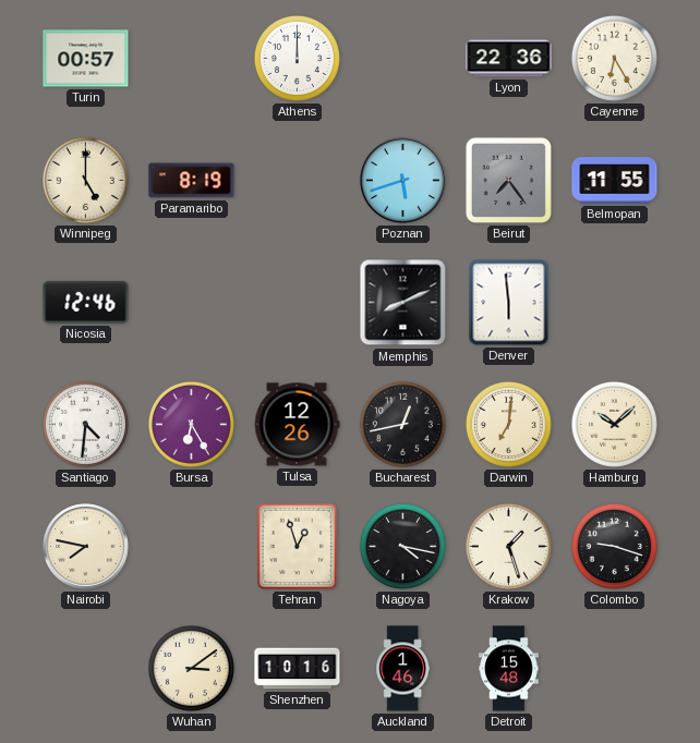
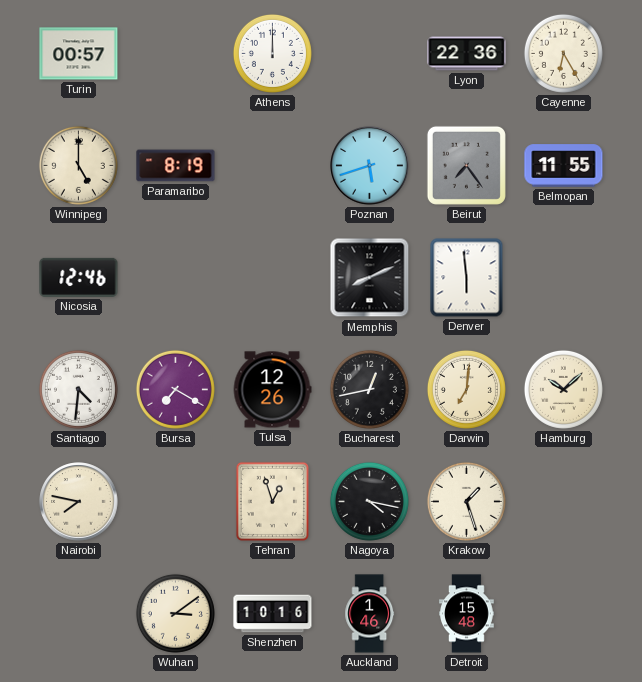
Bursa: 6:25 -> 7:20 (175, 389)
Colombo: 9:18 -> none (614, 546)
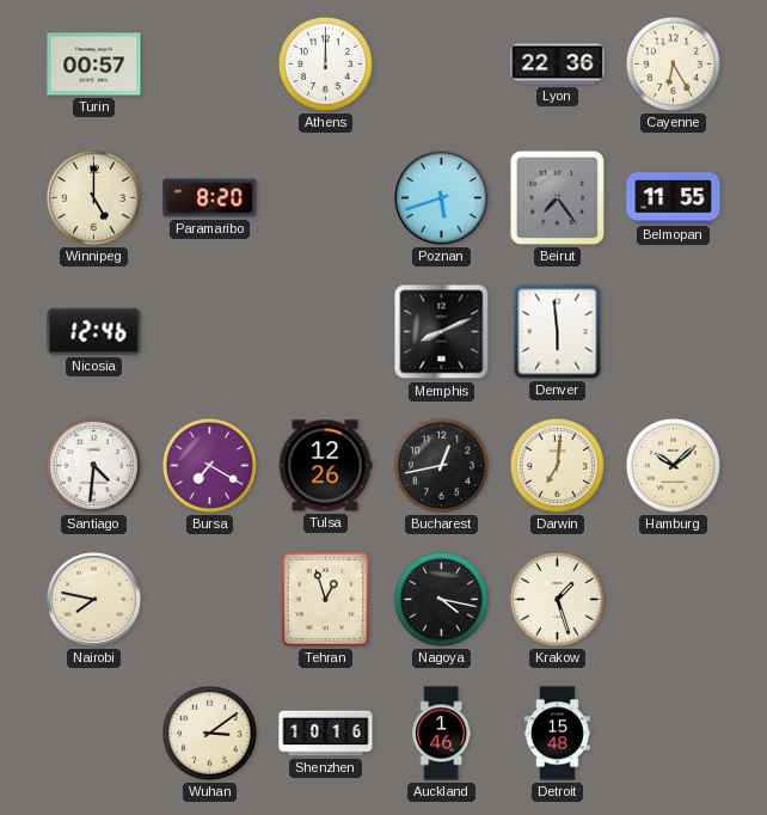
Paramaribo: 8:19 -> 8:20 (210, 198)
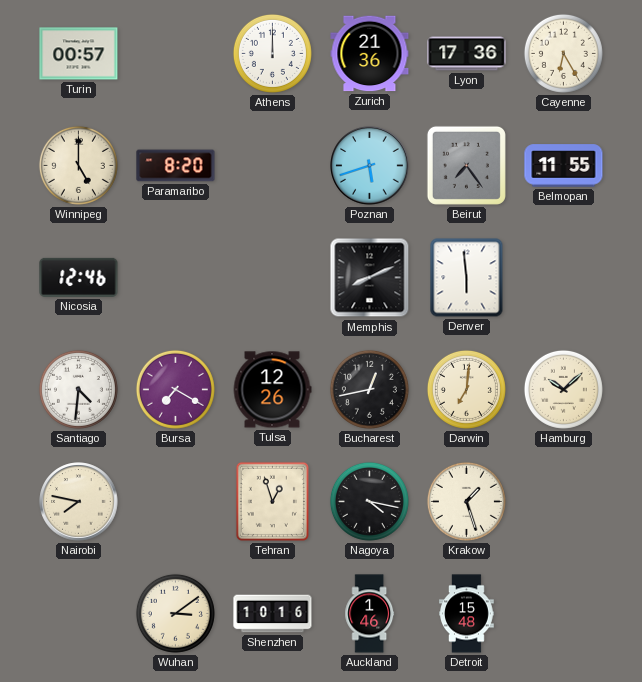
Zurich: none -> 21:36 (370, 54)
Lyon: 22:36 -> 17:36 (467, 54)
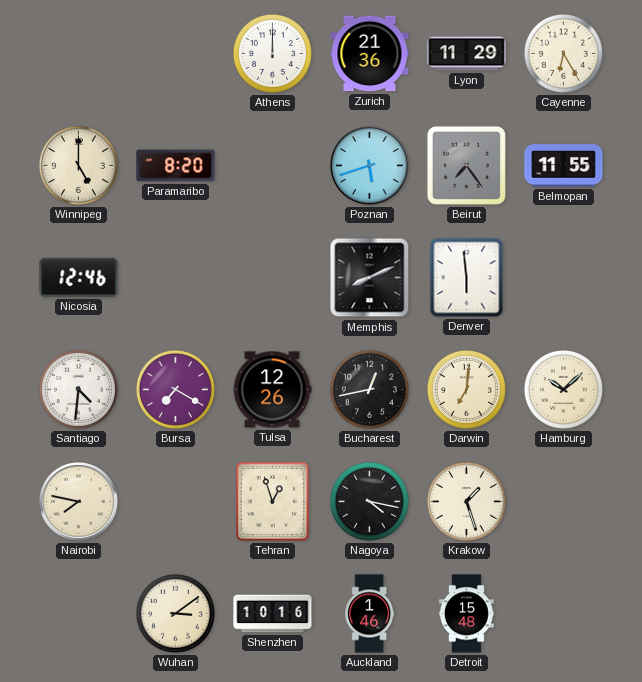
Turin: 00:57 -> none (79, 54)
Lyon: 17:36 -> 11:29 (467, 54)
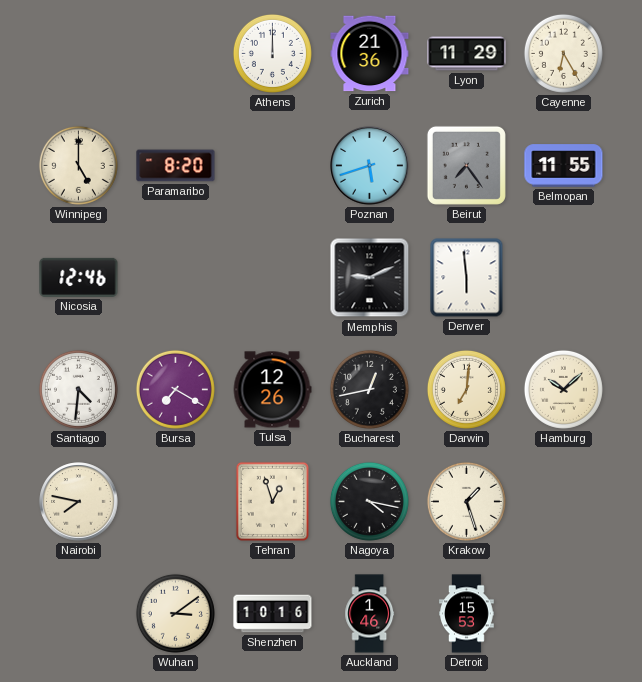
Memphis: 8:11 -> 9:11 (370, 278)
Detroit: 15:48 -> 15:53 (467, 614)
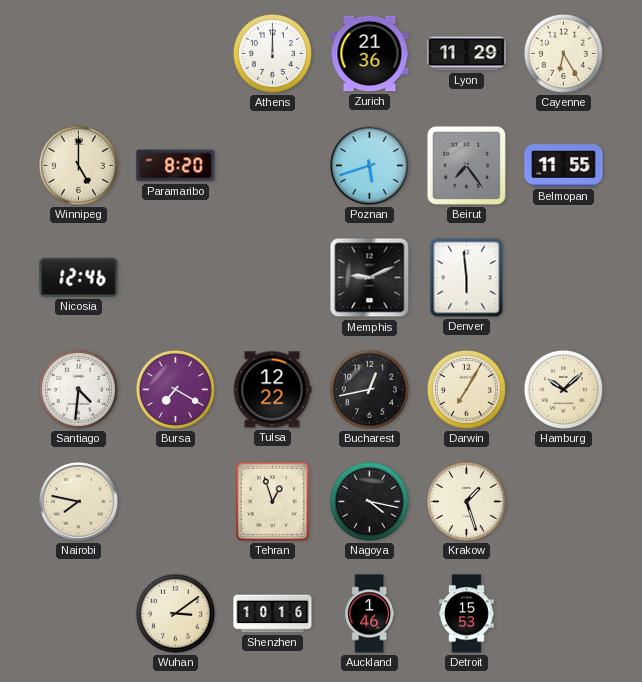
Tulsa: 12:26 -> 12:22 (272, 390)
Darwin: 7:01 -> 7:05 (466, 389)
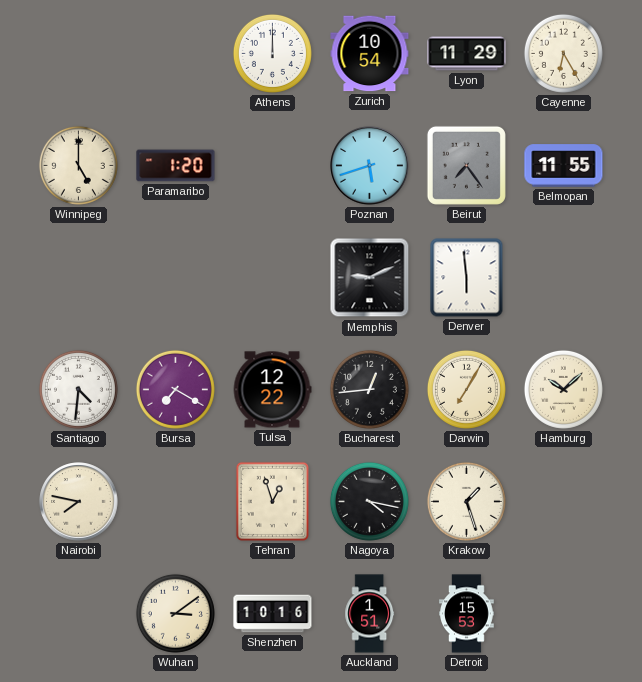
Zurich: 21:36 -> 10:54 (370, 54)
Paramaribo: 8:20 -> 1:20 (176, 166)
Nicosia: 12:46 -> none (79, 277)
Bucharest: 12:43 -> 12:44 (369, 389)
Auckland: 1:46 -> 1:51 (370, 614)
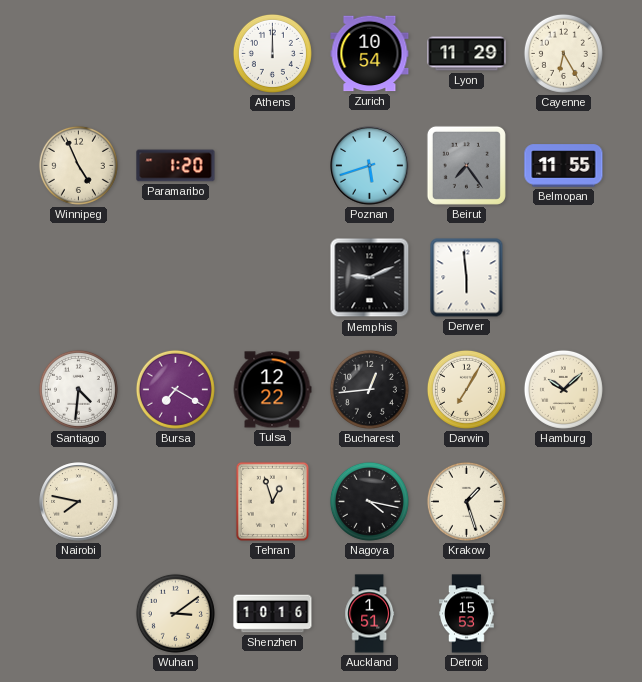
Winnipeg: 5:00 -> 4:56 (78, 165)
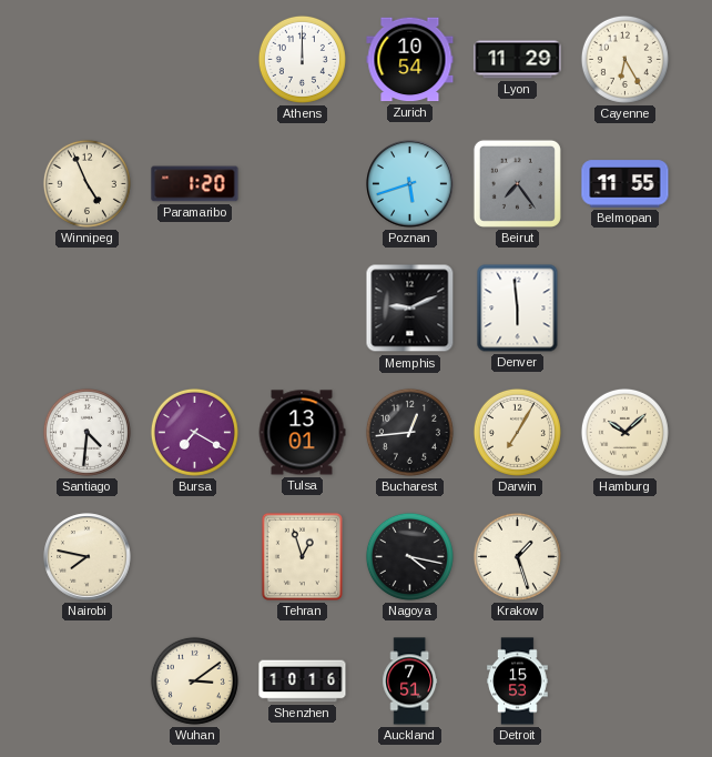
Tulsa: 12:22 -> 13:01 (302, 433)
Auckland: 1:51 -> 7:51 (410, 682)
